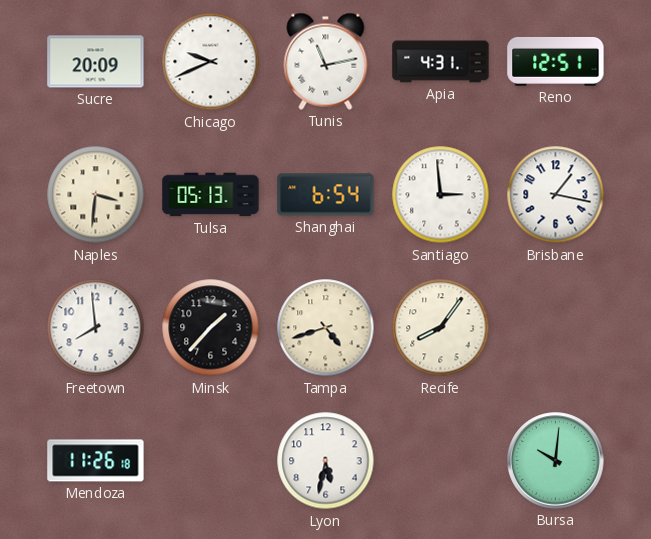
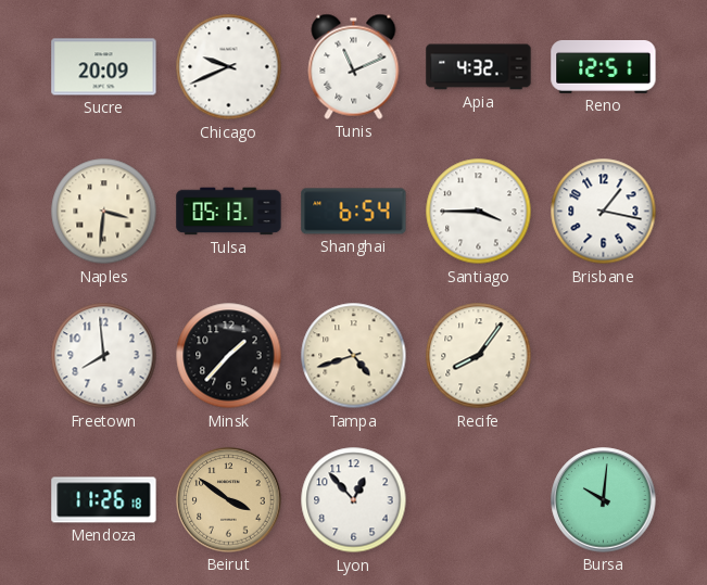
Tunis: 11:13 -> 11:11 (354, 66)
Apia: 4:31 -> 4:32 (479, 67)
Santiago: 2:59 -> 3:45 (479, 212)
Beirut: none -> 3:51 (229, 500)
Lyon: 5:32 -> 12:53 (354, 500)
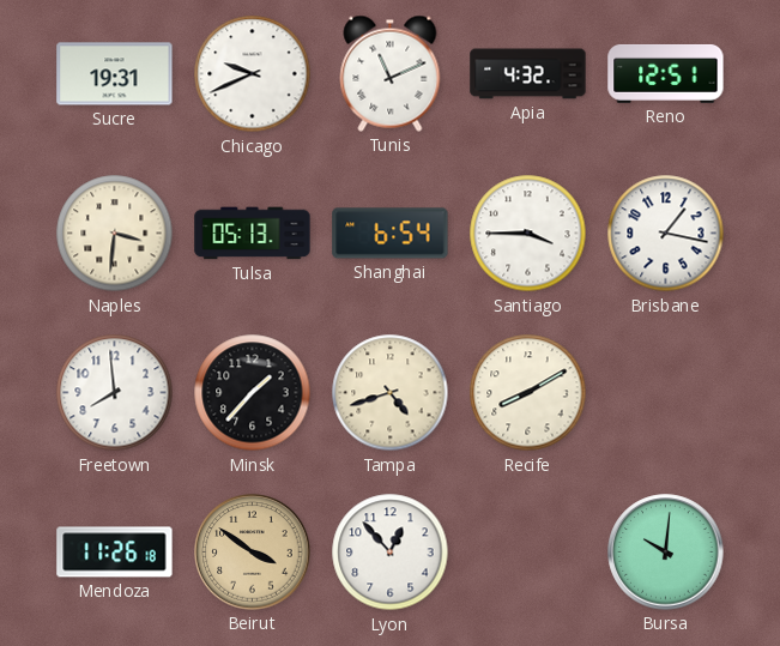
Sucre: 20:09 -> 19:31 (115, 74)
Recife: 8:06 -> 8:10 (528, 393)
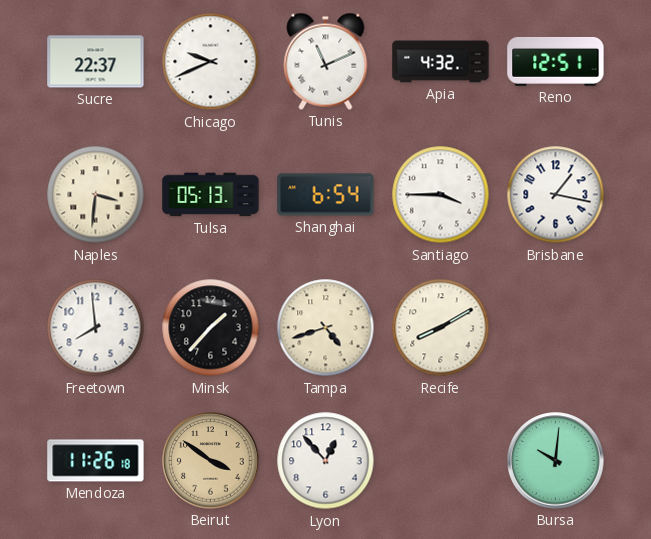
Sucre: 19:31 -> 22:37 (96, 62)
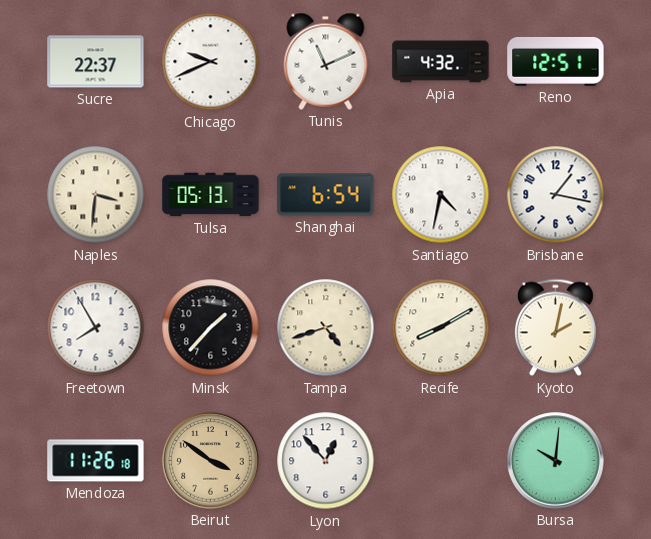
Santiago: 3:45 -> 4:32 (441, 195)
Freetown: 7:59 -> 7:55 (96, 328)
Kyoto: none -> 2:02 (555, 328)
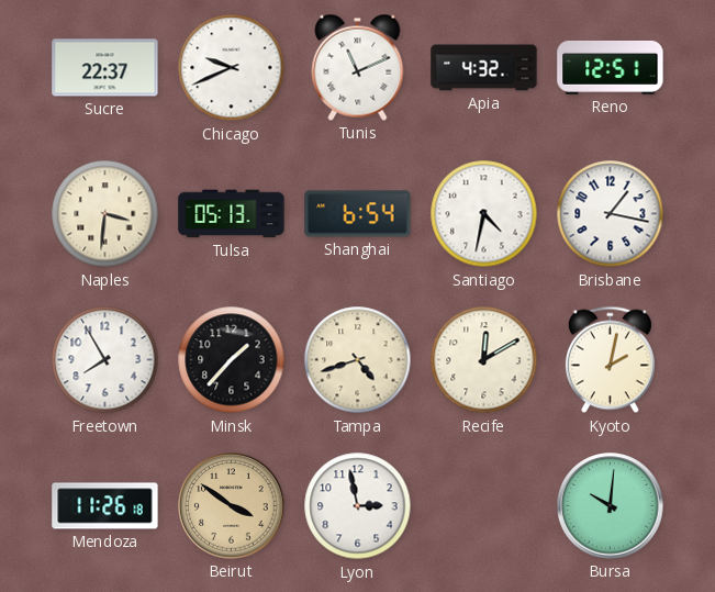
Recife: 8:10 -> 12:10 (484, 360)
Lyon: 12:53 -> 2:58 (358, 506)
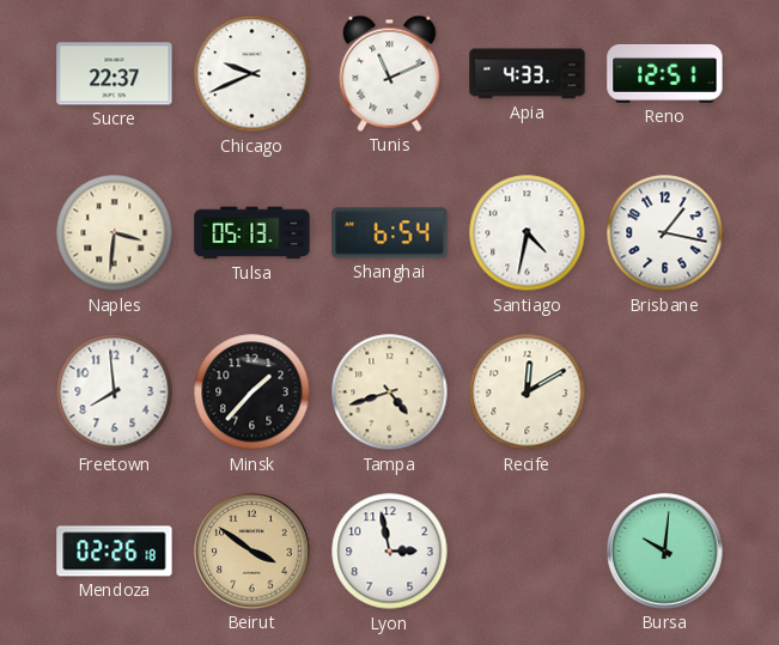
Apia: 4:32 -> 4:33 (528, 74)
Freetown: 7:55 -> 7:59 (115, 393)
Kyoto: 2:02 -> none (610, 360)
Mendoza: 11:26 -> 02:26 (115, 552)
